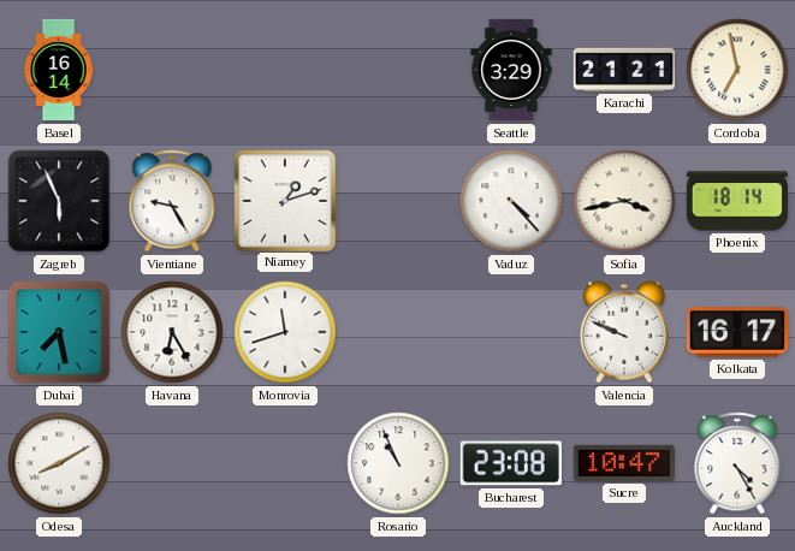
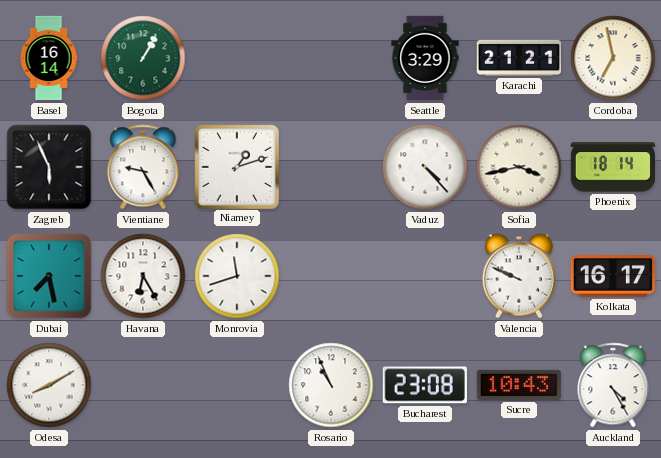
Bogota: none -> 1:05 (143, 58)
Sucre: 10:47 -> 10:43 (519, 385)
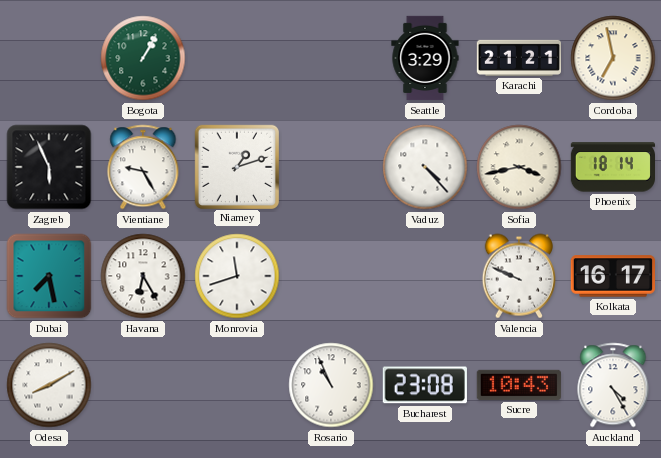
Basel: 16:14 -> none (49, 58)
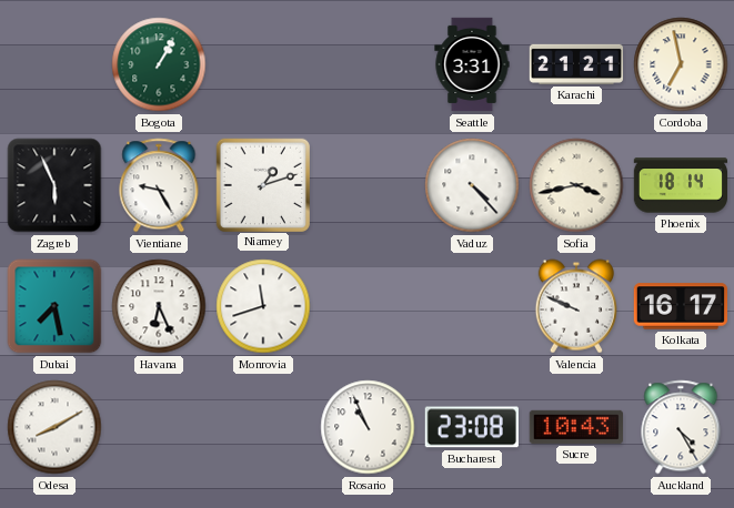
Seattle: 3:29 -> 3:31 (472, 64)
Havana: 6:25 -> 6:26 (159, 306)
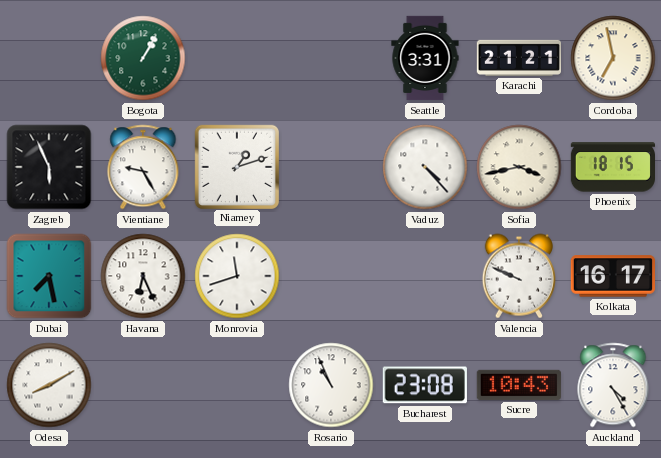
Phoenix: 18:14 -> 18:15 (612, 167)
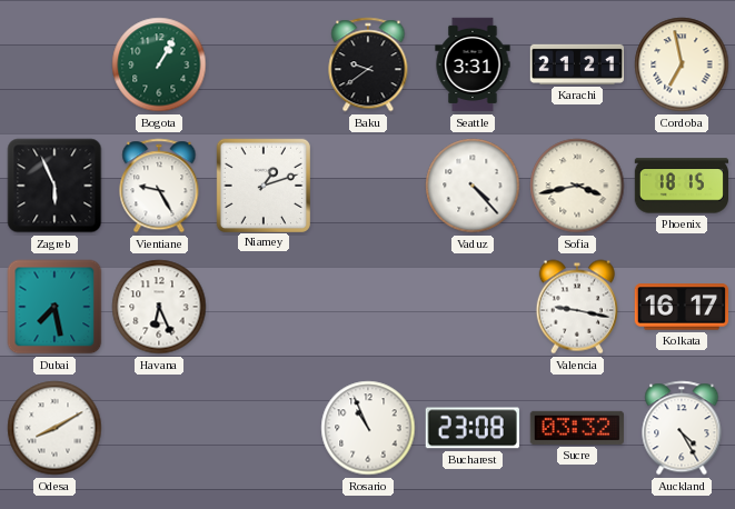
Baku: none -> 9:39 (368, 64)
Monrovia: 11:42 -> none (237, 276)
Valencia: 9:49 -> 9:17 (577, 307)
Sucre: 10:43 -> 03:32 (577, 428)
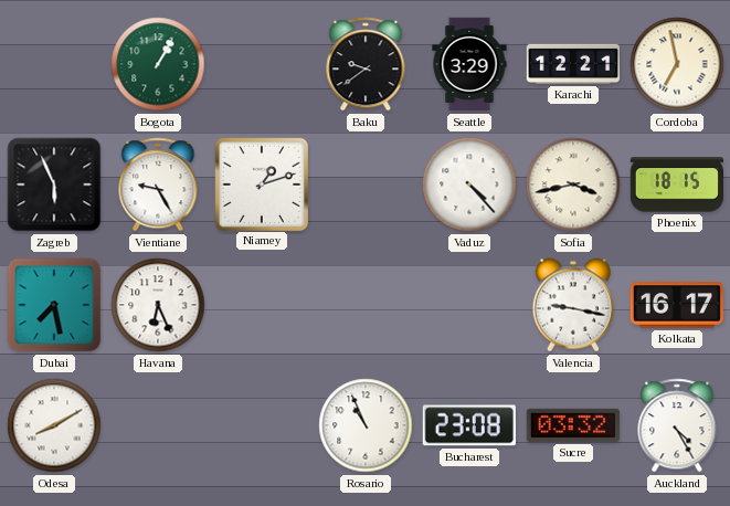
Seattle: 3:31 -> 3:29 (469, 64)
Karachi: 21:21 -> 12:21 (572, 64)
